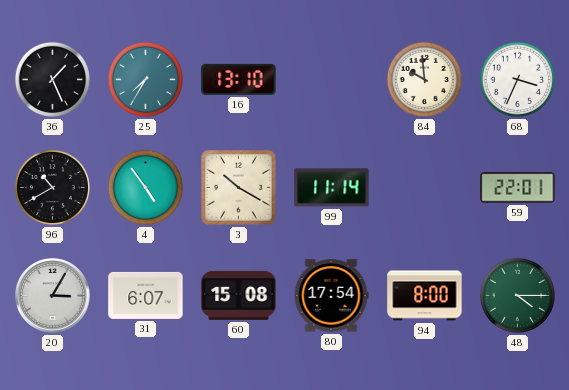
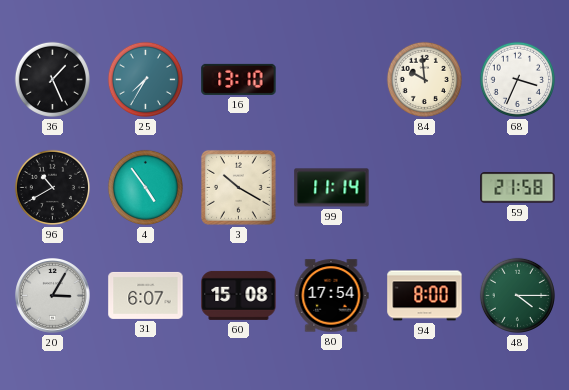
59: 22:01 -> 21:58 (518, 188)
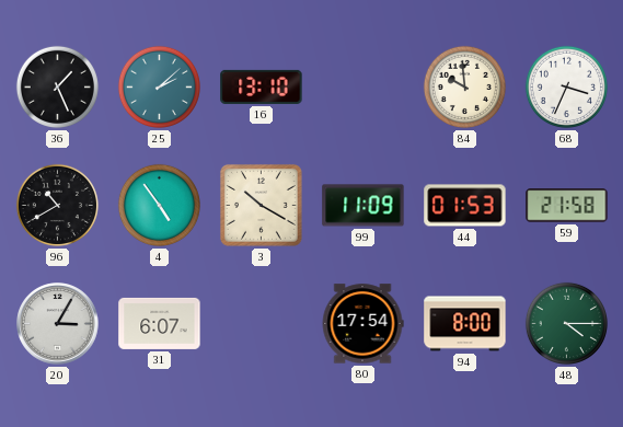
25: 7:35 -> 2:08 (159, 86)
99: 11:14 -> 11:09 (364, 206)
44: none -> 01:53 (465, 206)
60: 15:08 -> none (239, 295)
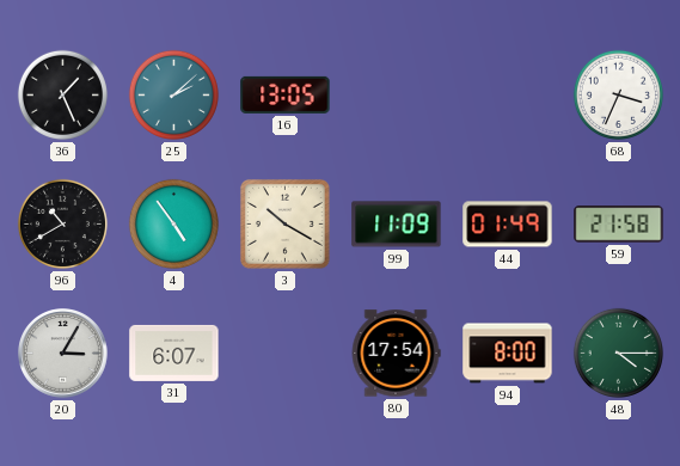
16: 13:10 -> 13:05 (286, 94)
84: 9:59 -> none (464, 86)
44: 01:53 -> 01:49 (508, 225)
